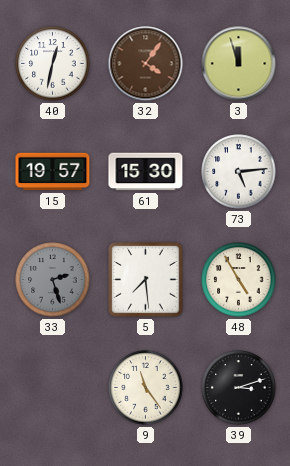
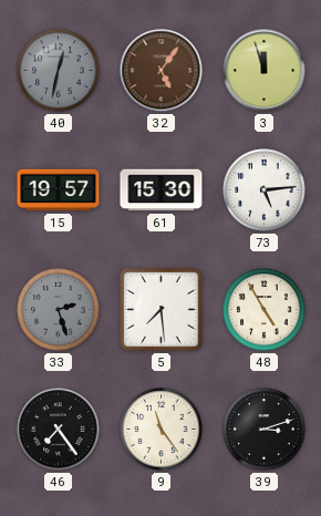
40 dial: white -> grey (59, 71)
32: 4:06 -> 5:06 (162, 71)
46: none -> 7:24 (59, 430)
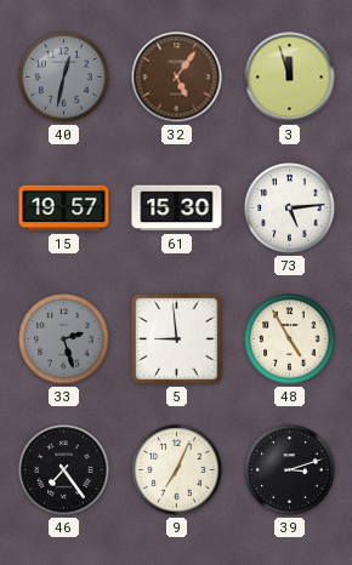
5: 7:29 -> 8:59 (177, 339)
9: 11:24 -> 7:04 (177, 470)
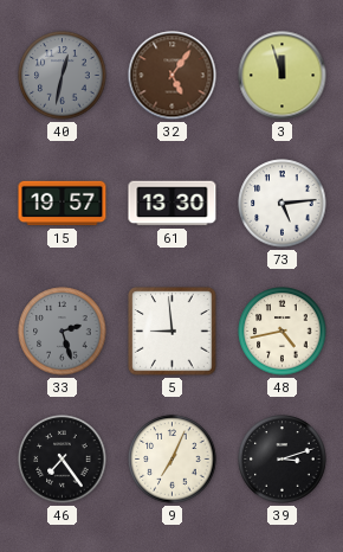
61: 15:30 -> 13:30 (173, 204)
48: 4:55 -> 4:43 (283, 332)
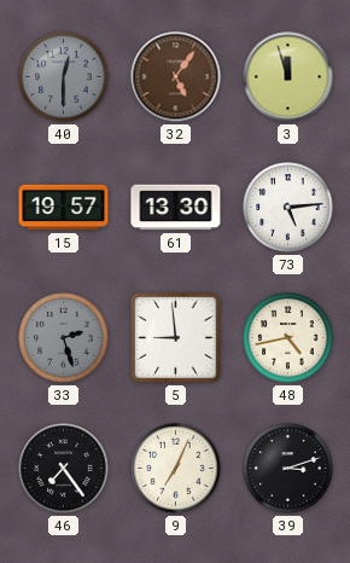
40: 12:32 -> 12:30 (64, 77)
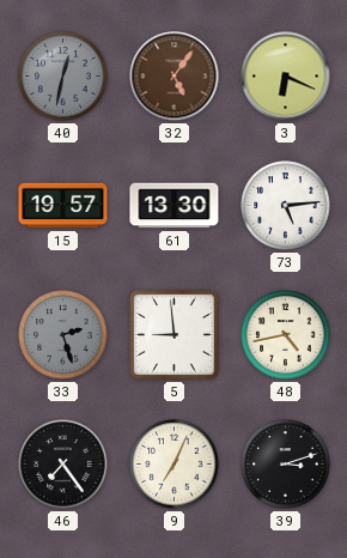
40: 12:30 -> 12:32 (63, 77)
3: 11:57 -> 6:19 (286, 77)
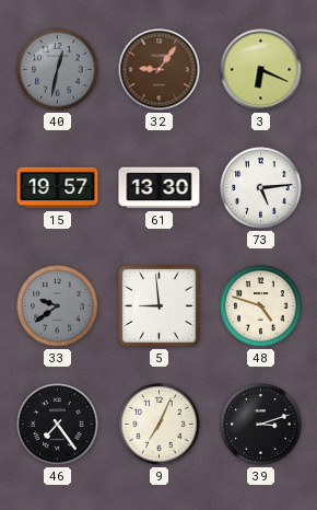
32: 5:06 -> 9:06 (160, 70)
33: 2:27 -> 9:39 (58, 306)
48: 4:43 -> 4:48 (261, 306)
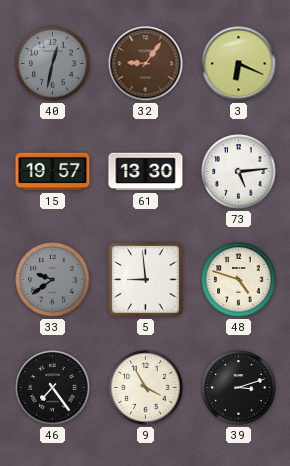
9: 7:04 -> 3:55 (146, 388)
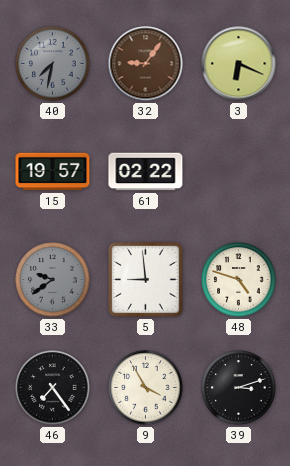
40: 12:32 -> 7:32 (53, 64)
61: 13:30 -> 02:22 (146, 172)
73: 5:14 -> none (239, 172)
